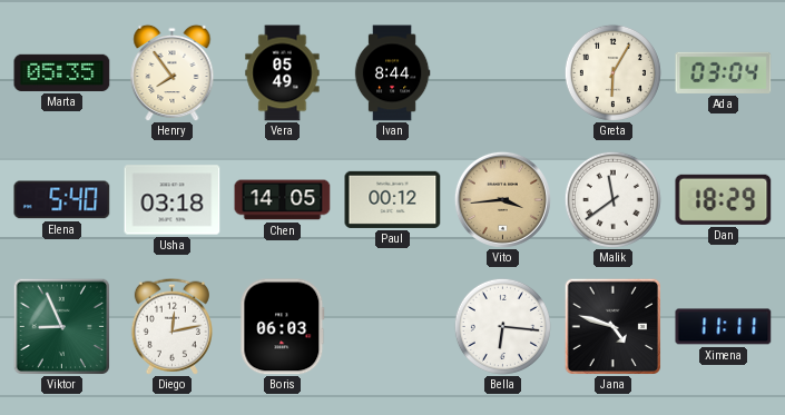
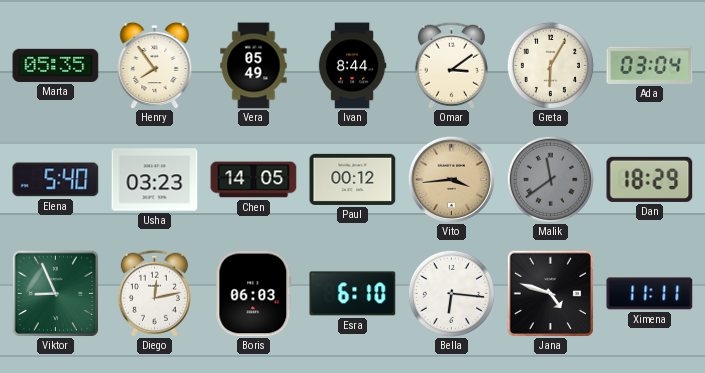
Omar: none -> 3:09 (451, 65)
Usha: 03:18 -> 03:23 (155, 180)
Malik dial: white -> grey (550, 179)
Esra: none -> 6:10 (353, 294)
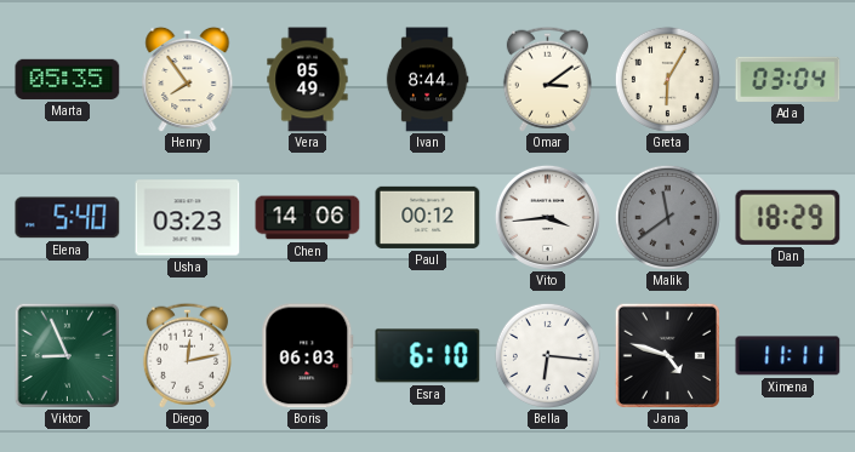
Chen: 14:05 -> 14:06 (308, 218)
Vito dial: champagne -> white (547, 217)
